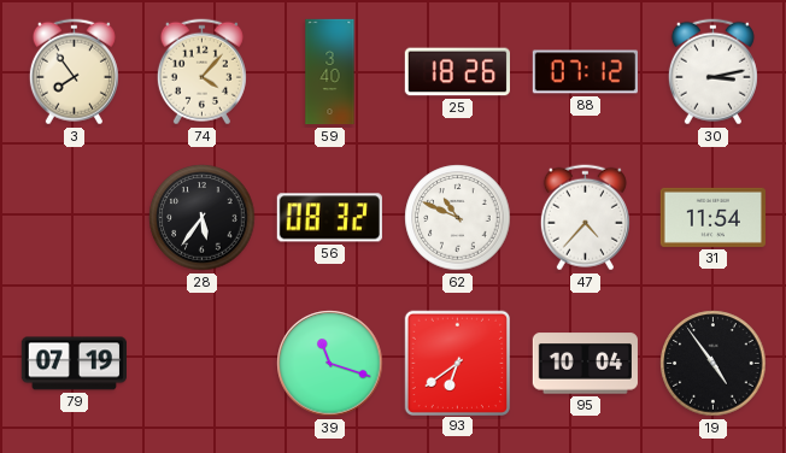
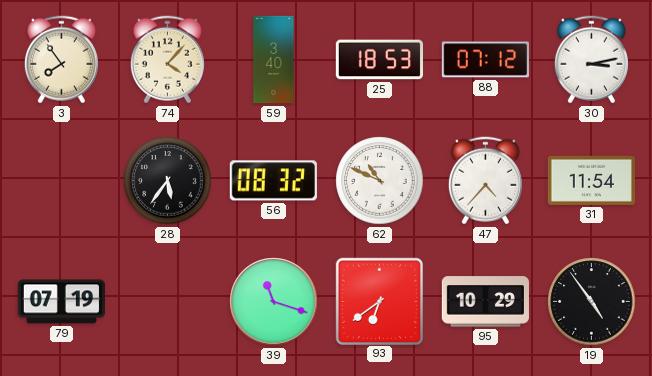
25: 18:26 -> 18:53 (379, 60)
95: 10:04 -> 10:29 (485, 302)
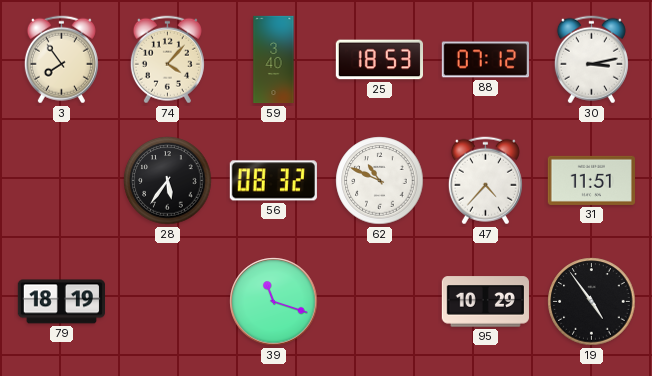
31: 11:54 -> 11:51 (591, 180)
79: 07:19 -> 18:19 (61, 302)
93: 6:39 -> none (379, 301)
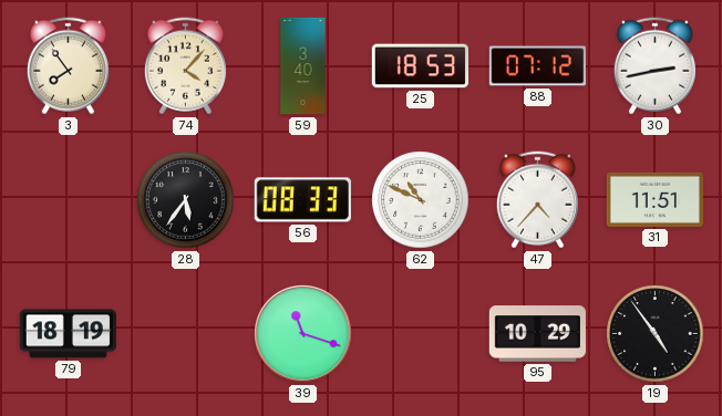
30: 3:13 -> 2:43 (654, 66)
56: 08:32 -> 08:33 (302, 200)
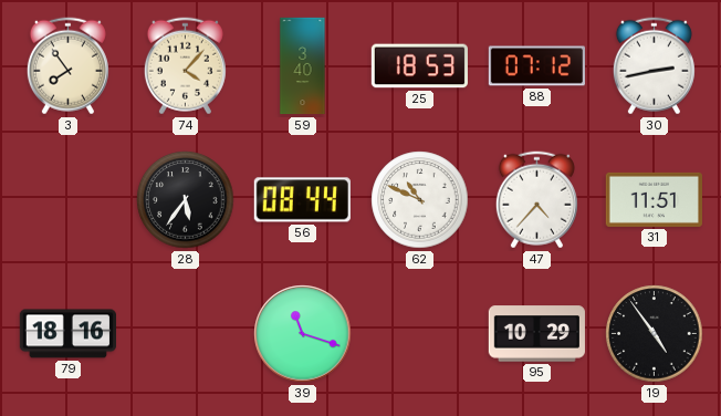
56: 08:33 -> 08:44 (302, 200)
79: 18:19 -> 18:16 (67, 334)
